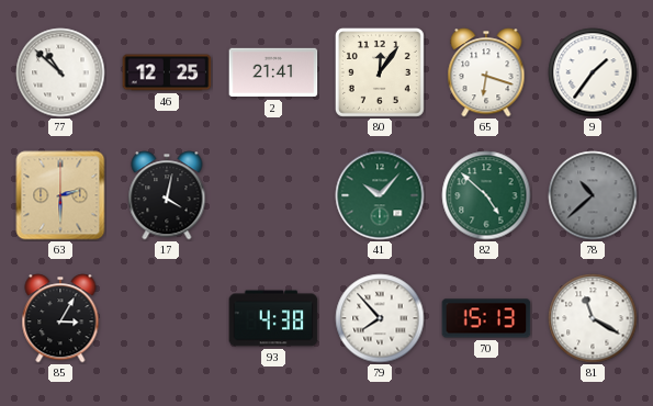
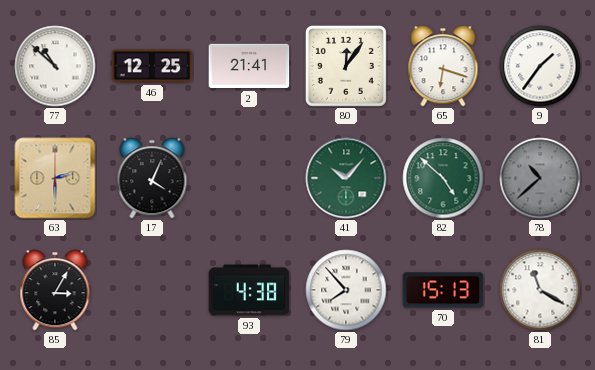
17: 4:02 -> 4:04 (152, 178)
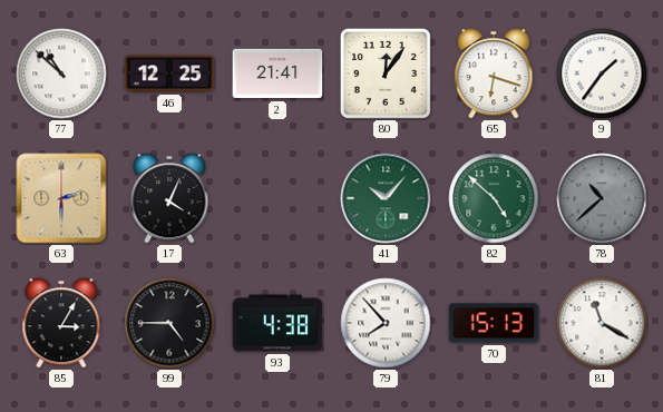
99: none -> 4:45 (169, 323)
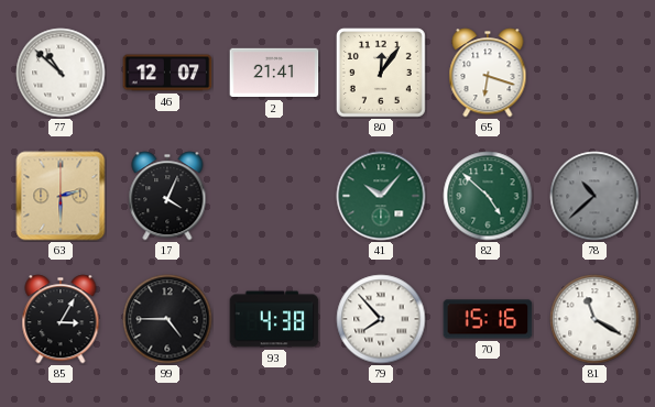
46: 12:25 -> 12:07 (167, 73)
9: 1:36 -> none (602, 73)
70: 15:13 -> 15:16 (488, 319)
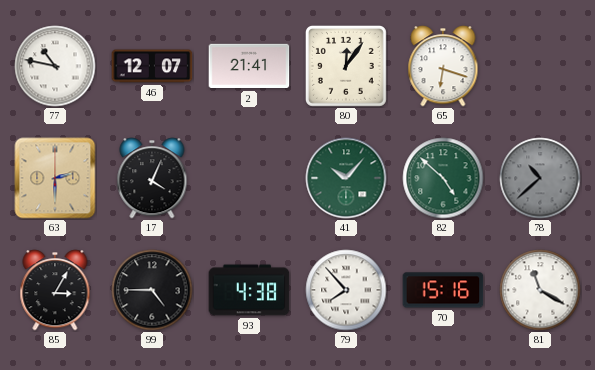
77: 10:52 -> 10:47 (55, 66)
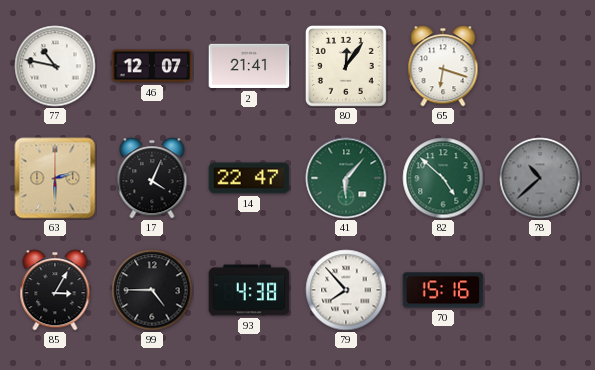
14: none -> 22:47 (249, 178)
41: 10:07 -> 6:07 (346, 178)
81: 11:20 -> none (540, 290)
